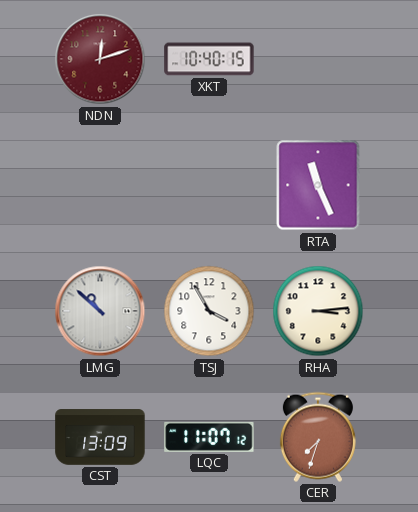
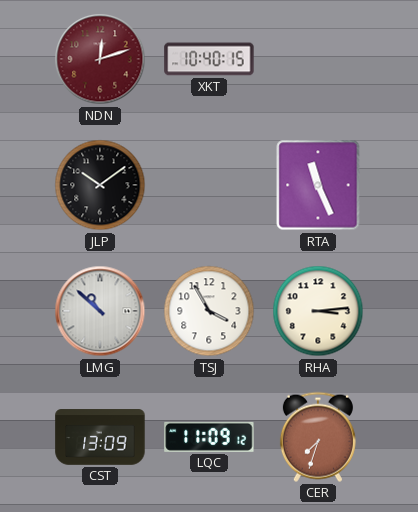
JLP: none -> 10:09 (100, 185)
LQC: 11:07 -> 11:09 (209, 437)
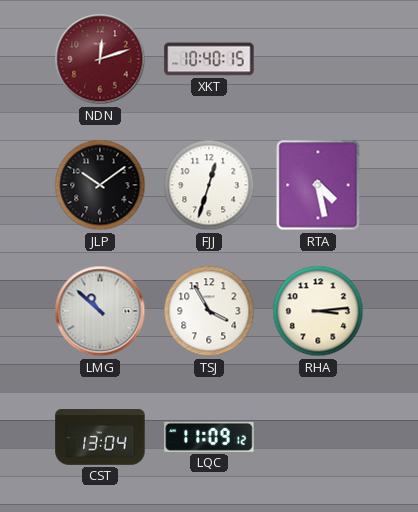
FJJ: none -> 12:33 (209, 185)
RTA: 11:26 -> 4:28 (318, 185)
CST: 13:09 -> 13:04 (100, 437)
CER: 7:33 -> none (318, 437)
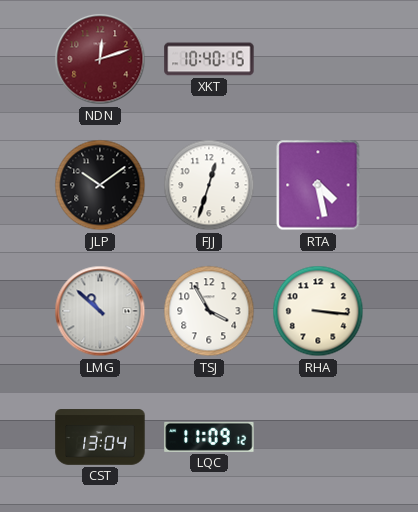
RHA: 3:14 -> 3:16 (318, 311)
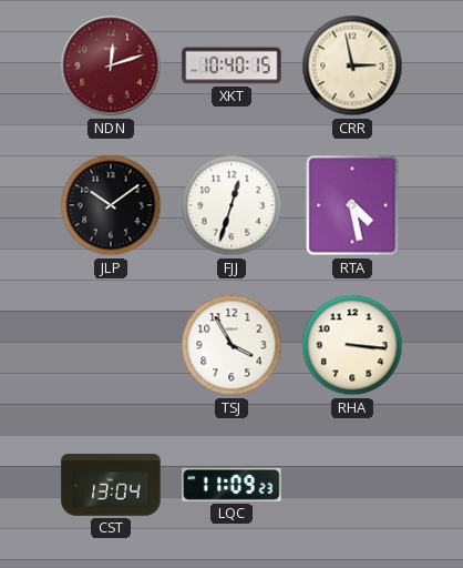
CRR: none -> 2:58 (352, 65)
LMG: 10:52 -> none (100, 311)
LQC: 11:09:12 -> 11:09:23 (231, 485)
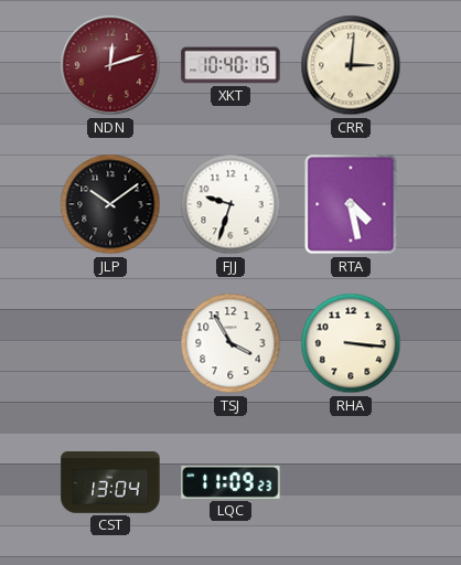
CRR: 2:58 -> 3:01 (351, 65)
FJJ: 12:33 -> 9:33 (230, 204)
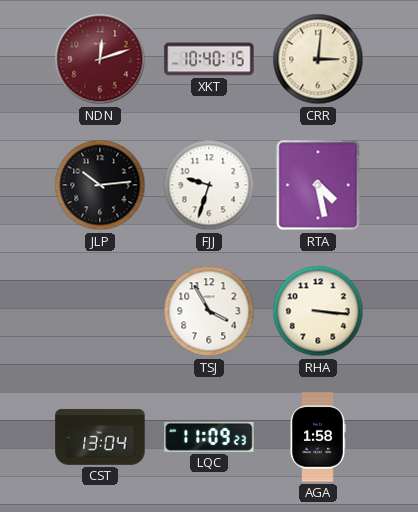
JLP: 10:09 -> 10:14 (100, 185)
AGA: none -> 1:58 (318, 437)
